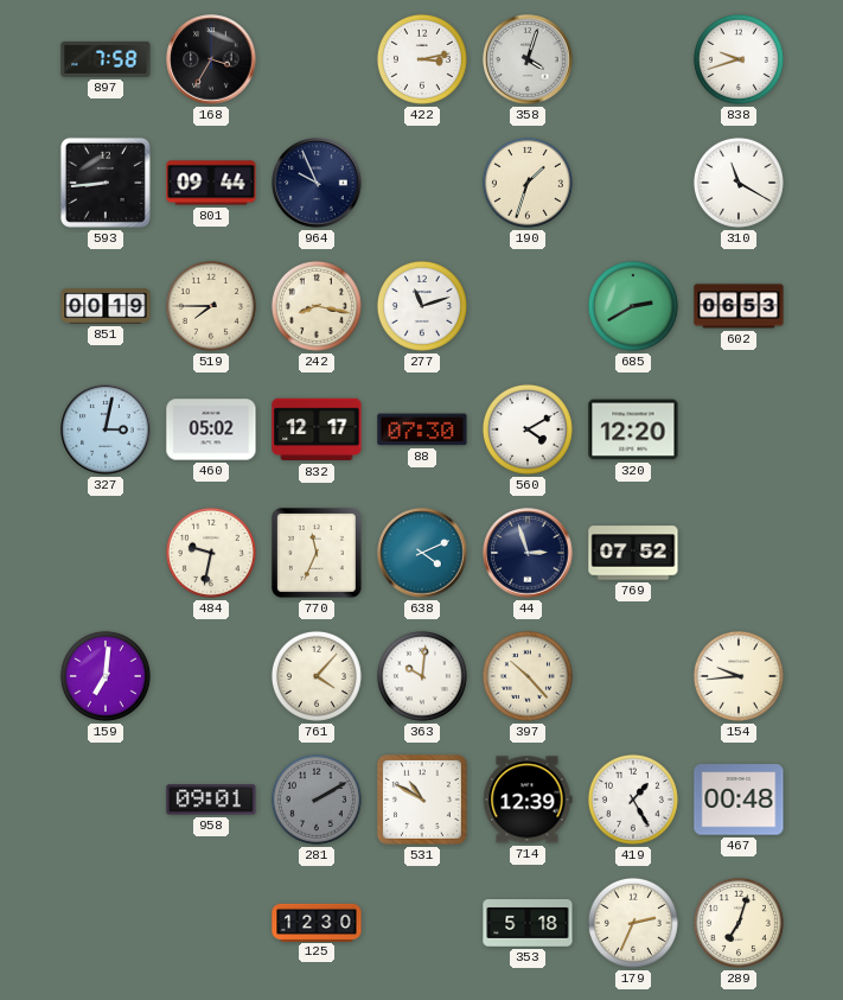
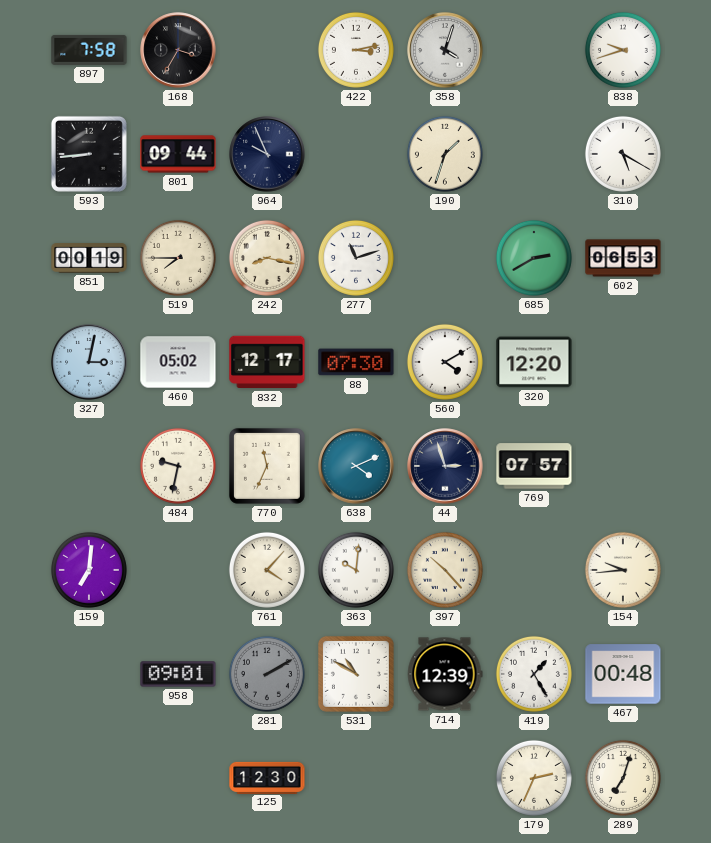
310: 11:20 -> 5:20 (623, 154)
769: 07:52 -> 07:57 (534, 466)
353: 5:18 -> none (528, 924)
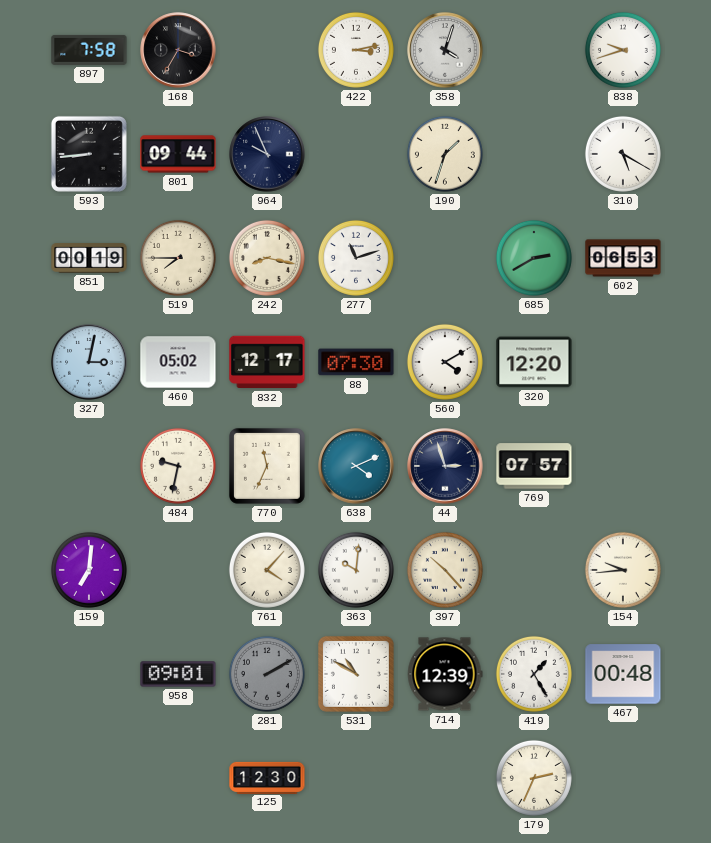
289: 7:03 -> none (623, 778)
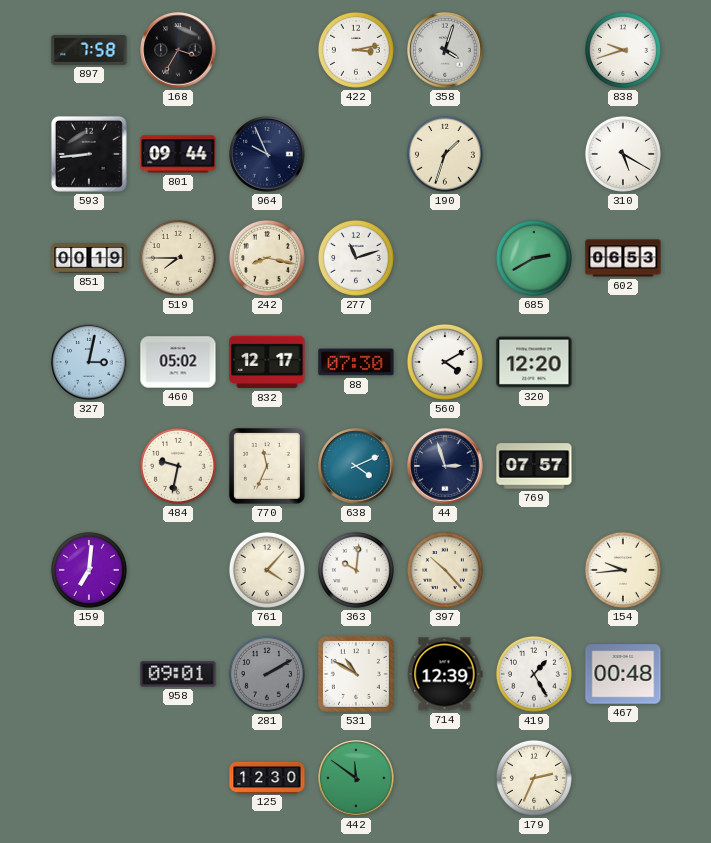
442: none -> 11:51 (356, 778)
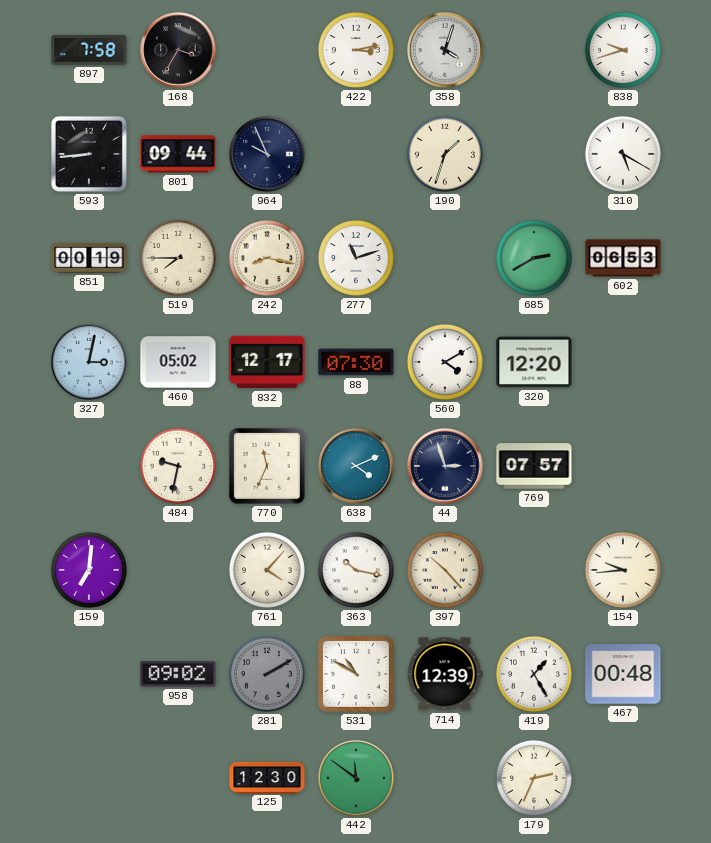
363: 10:01 -> 10:17 (356, 570)
958: 09:01 -> 09:02 (178, 674)
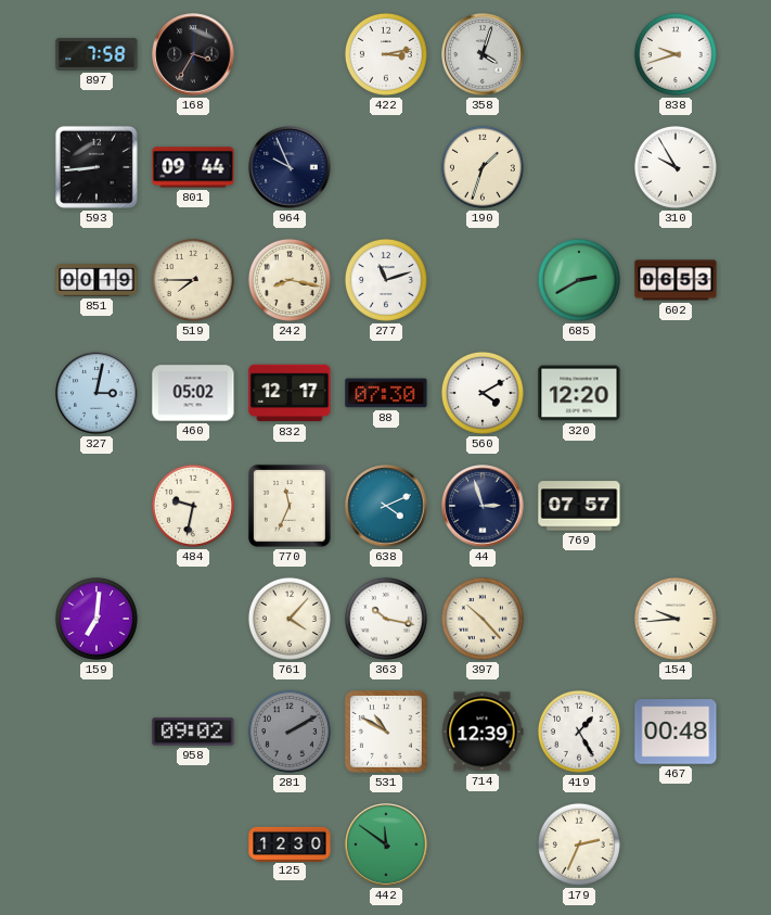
310: 5:20 -> 9:55 (676, 167)
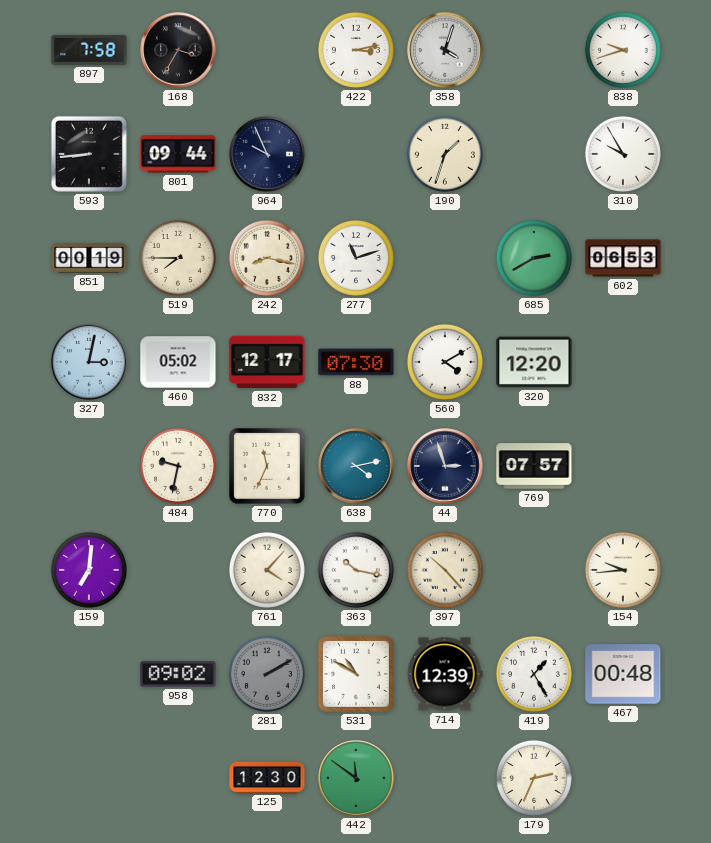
638: 4:11 -> 4:13 (356, 466)
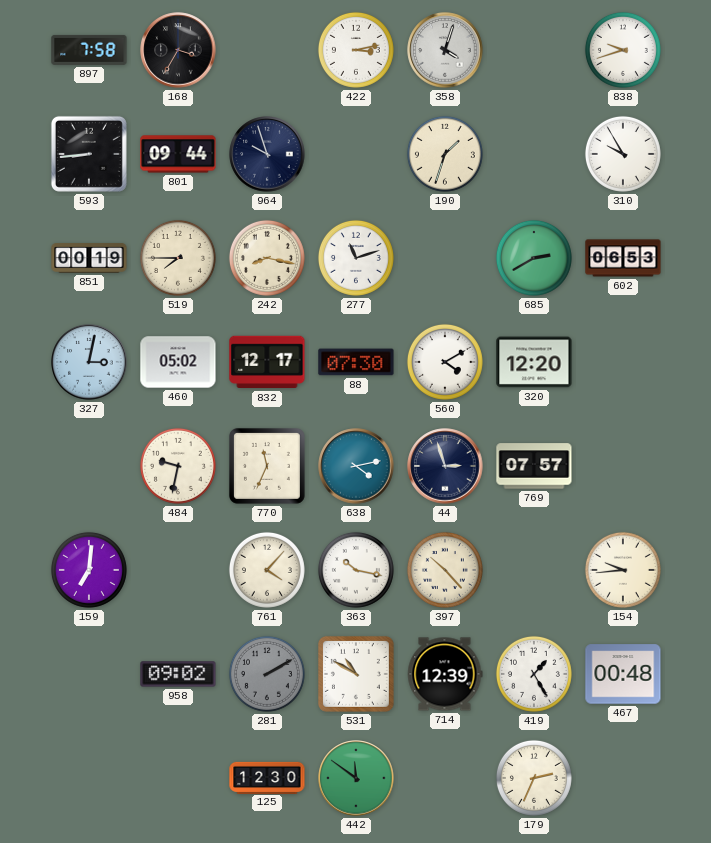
964: 9:56 -> 9:57 (267, 154)
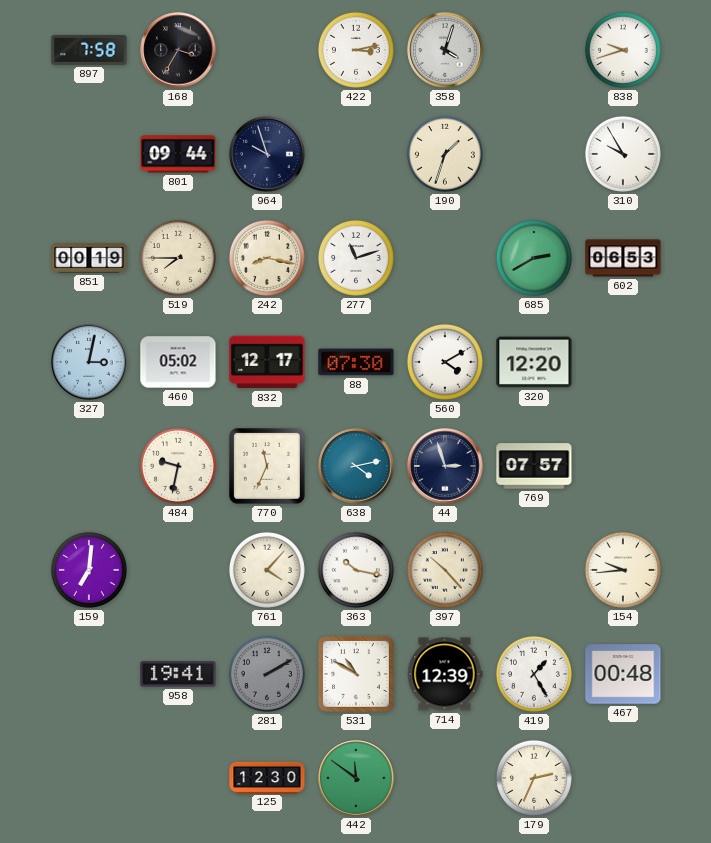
593: 8:44 -> none (89, 154)
958: 09:02 -> 19:41 (178, 674)
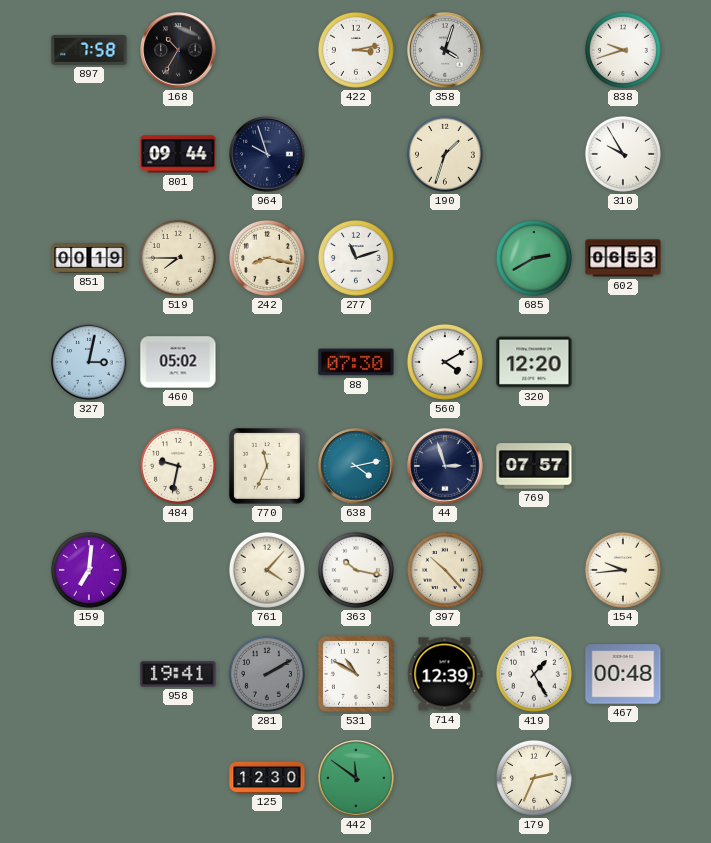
168: 3:35 -> 10:35 (178, 50)
832: 12:17 -> none (267, 362)
